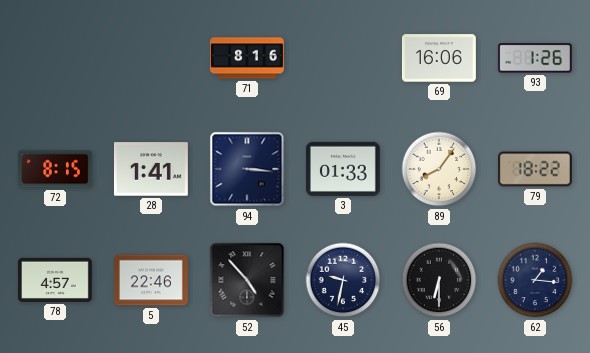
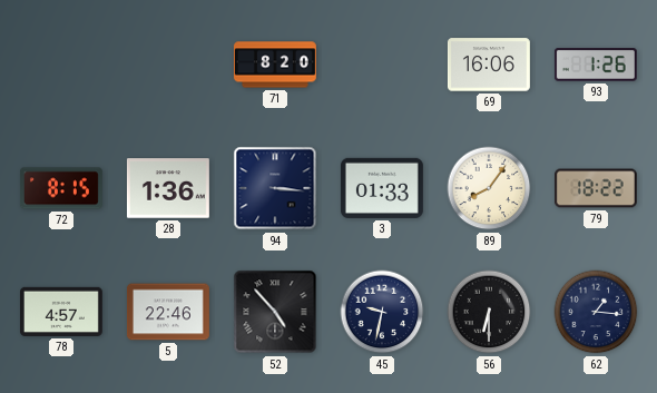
71: 8:16 -> 8:20 (275, 65)
28: 1:41 -> 1:36 (168, 188)
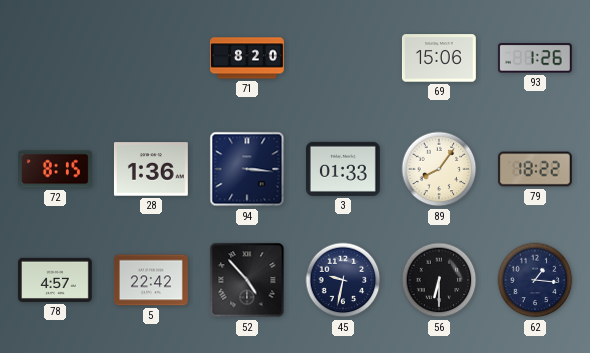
69: 16:06 -> 15:06 (439, 58)
5: 22:46 -> 22:42 (151, 280)
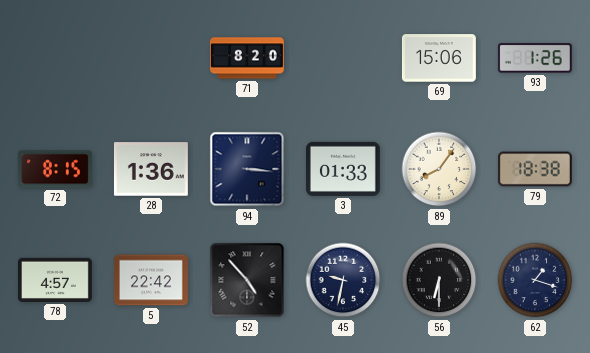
79: 18:22 -> 18:38 (535, 169)
62: 1:16 -> 1:18 (535, 280)
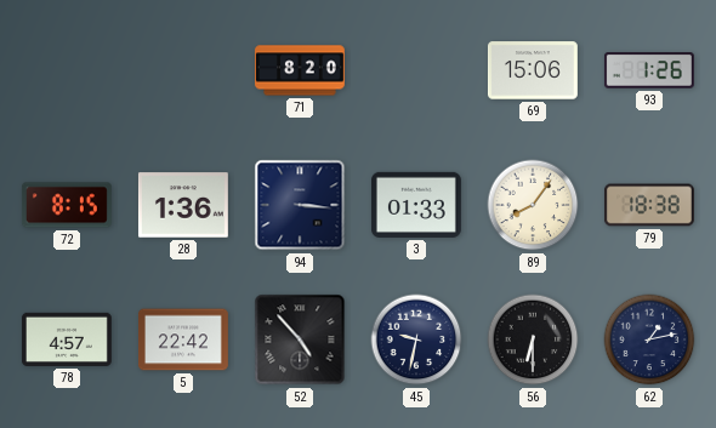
62: 1:18 -> 1:13 (649, 339)
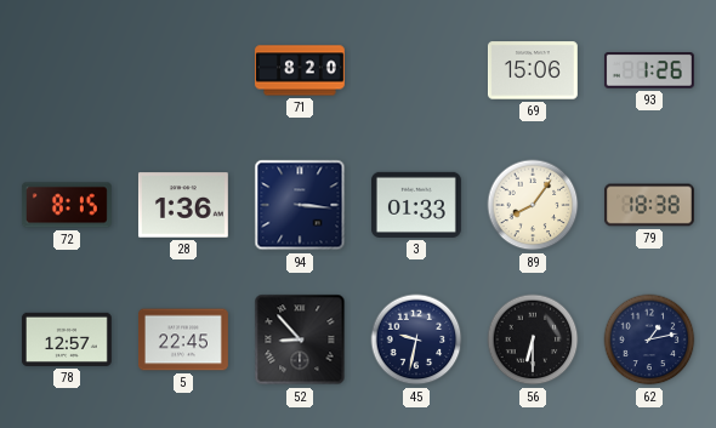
78: 4:57 -> 12:57 (67, 339)
5: 22:42 -> 22:45 (183, 339)
52: 4:53 -> 8:53 (300, 339)
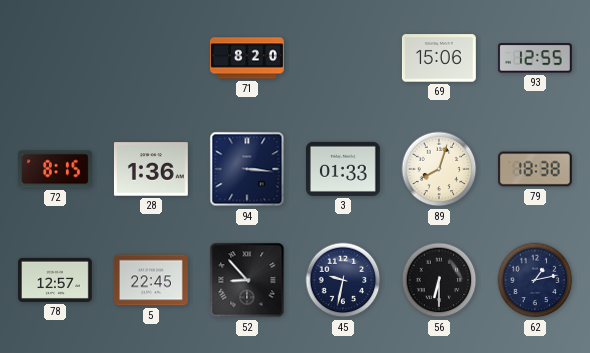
93: 1:26 -> 12:55 (535, 58)
89: 8:06 -> 8:03 (439, 169)
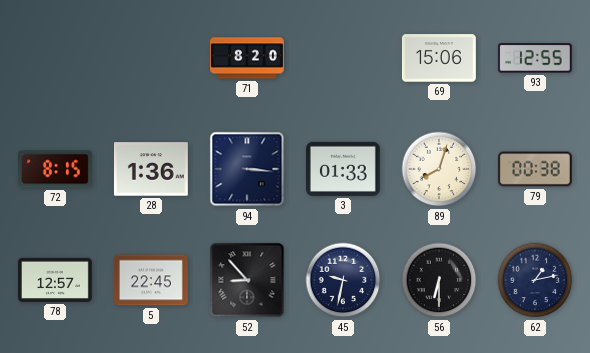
79: 18:38 -> 00:38 (535, 169)
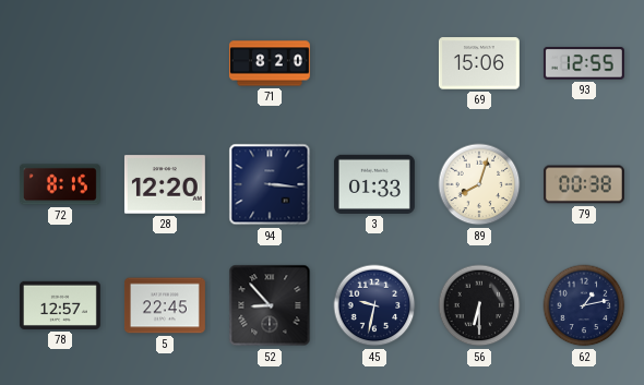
28: 1:36 -> 12:20 (165, 184)
